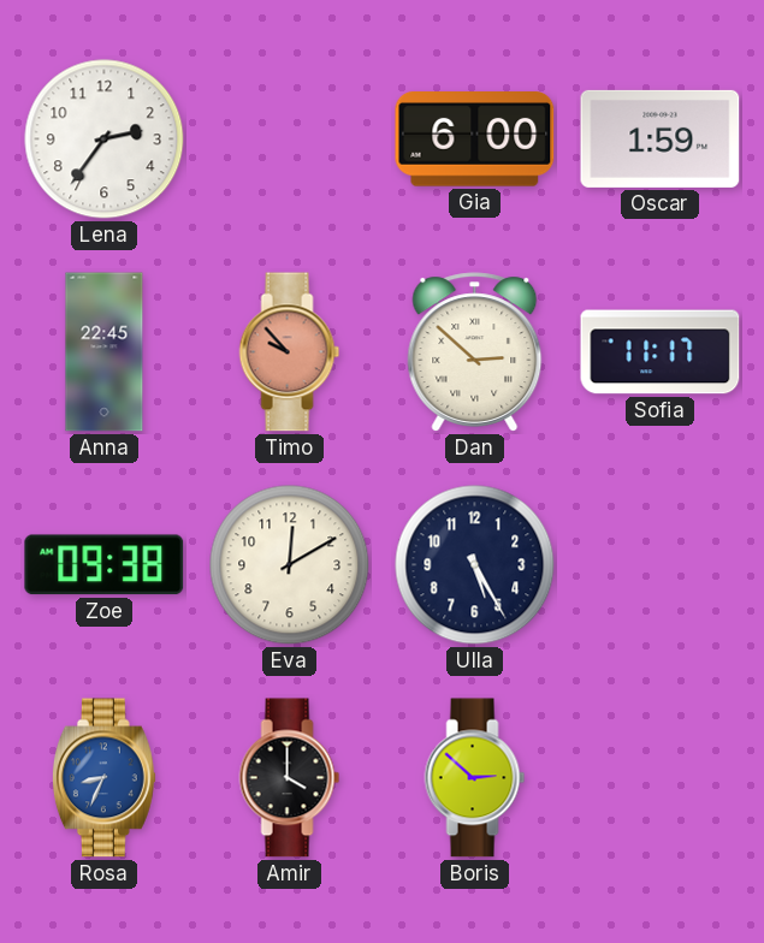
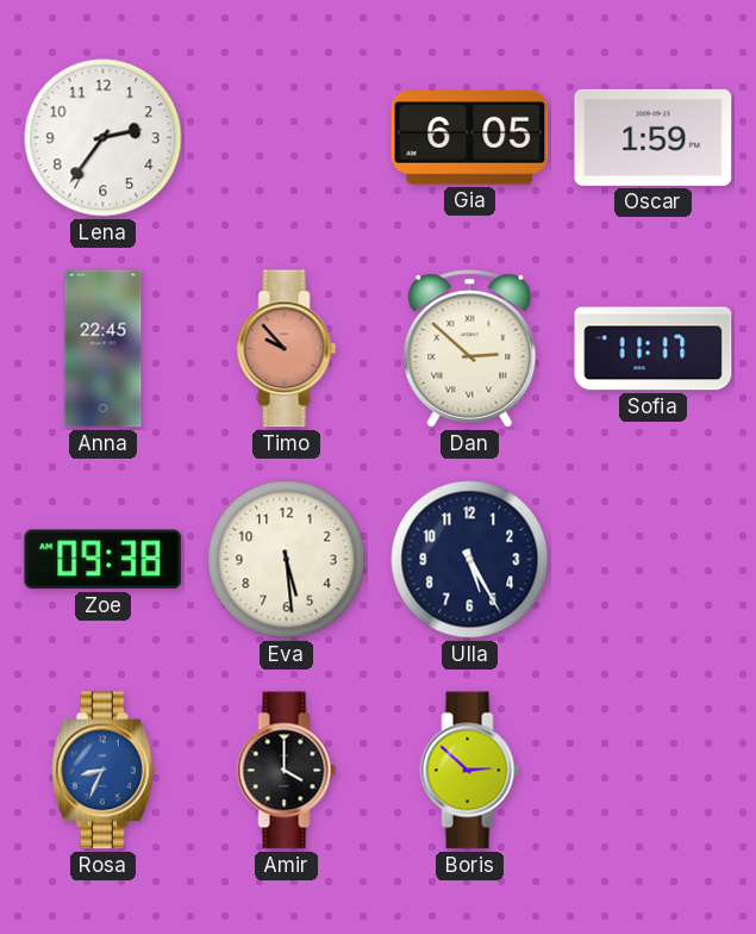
Gia: 6:00 -> 6:05 (470, 138)
Eva: 12:10 -> 5:29 (287, 560)
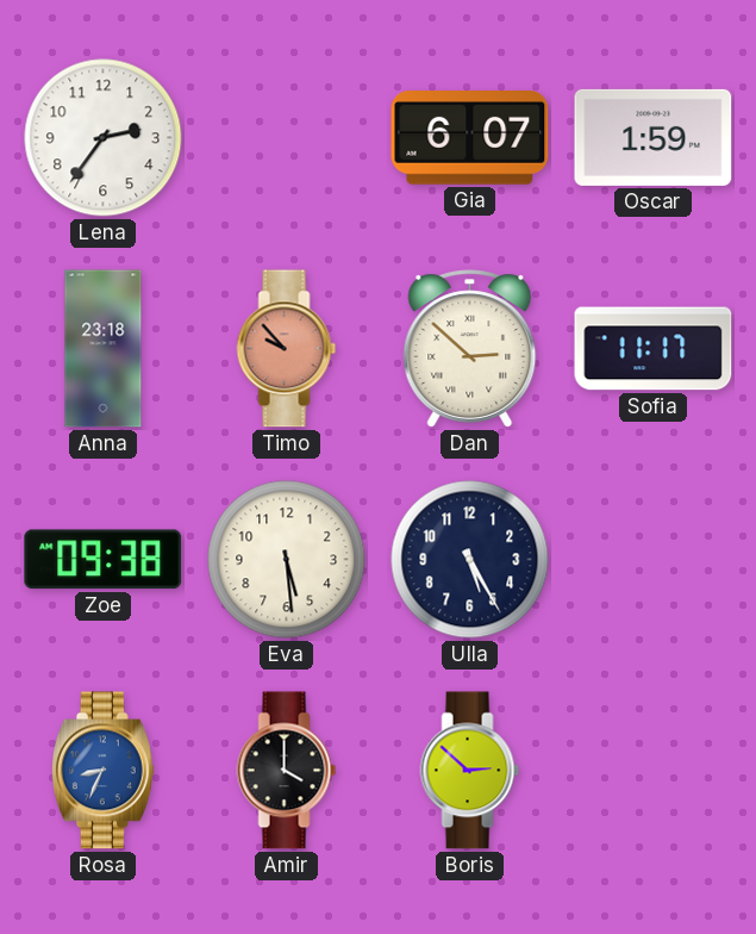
Gia: 6:05 -> 6:07 (470, 138)
Anna: 22:45 -> 23:18 (104, 349)
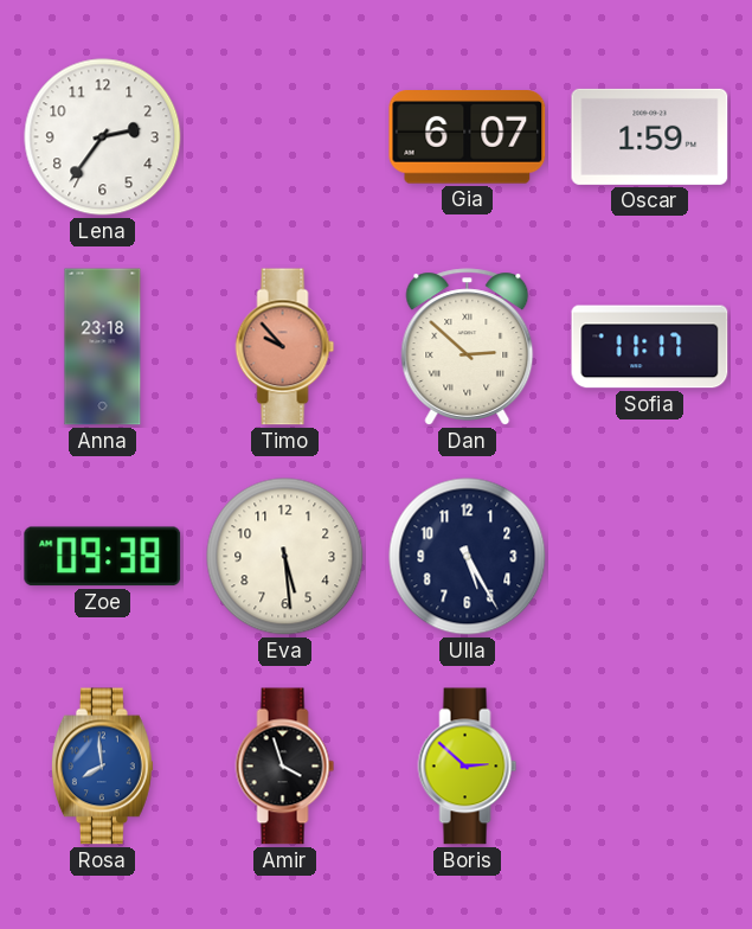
Rosa: 8:34 -> 7:59 (102, 767)
Amir: 4:00 -> 3:57 (285, 767)
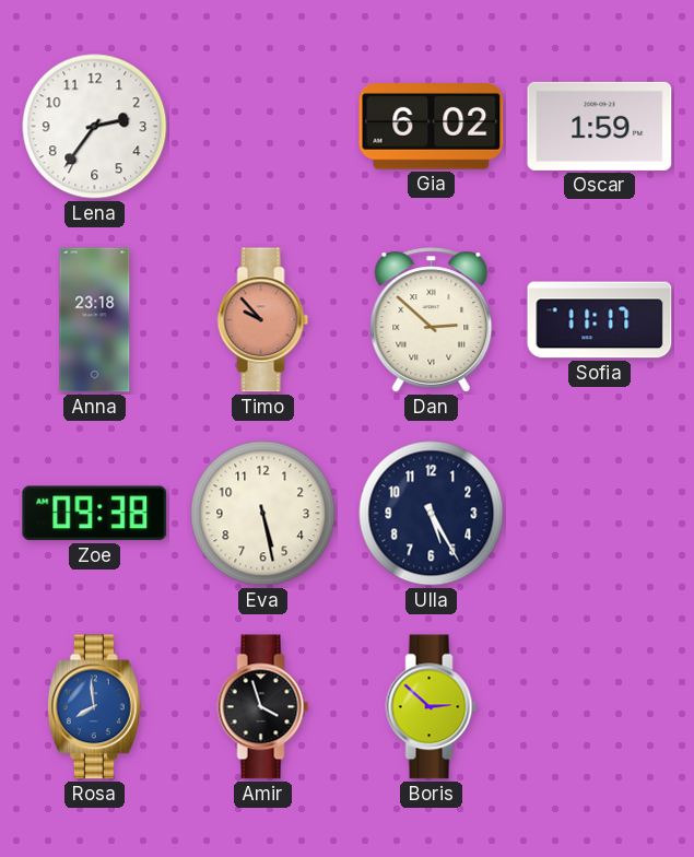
Gia: 6:07 -> 6:02 (432, 127)
Eva: 5:29 -> 5:28 (263, 514)
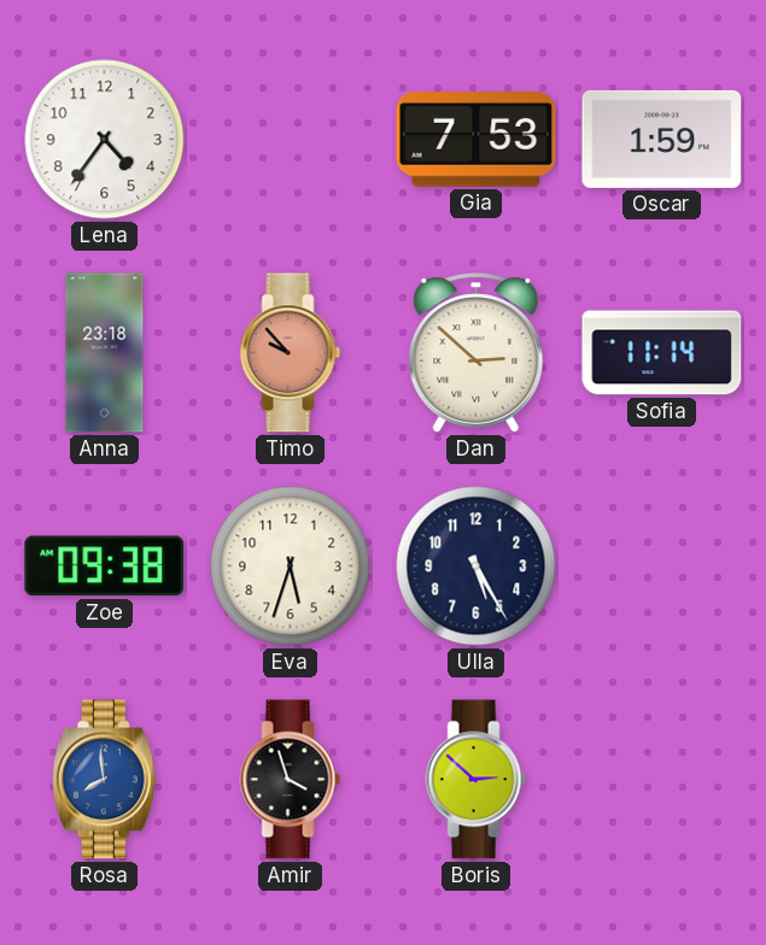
Lena: 2:36 -> 4:36 (105, 140)
Gia: 6:02 -> 7:53 (476, 140)
Sofia: 11:17 -> 11:14 (662, 353)
Eva: 5:28 -> 5:33 (291, 567)
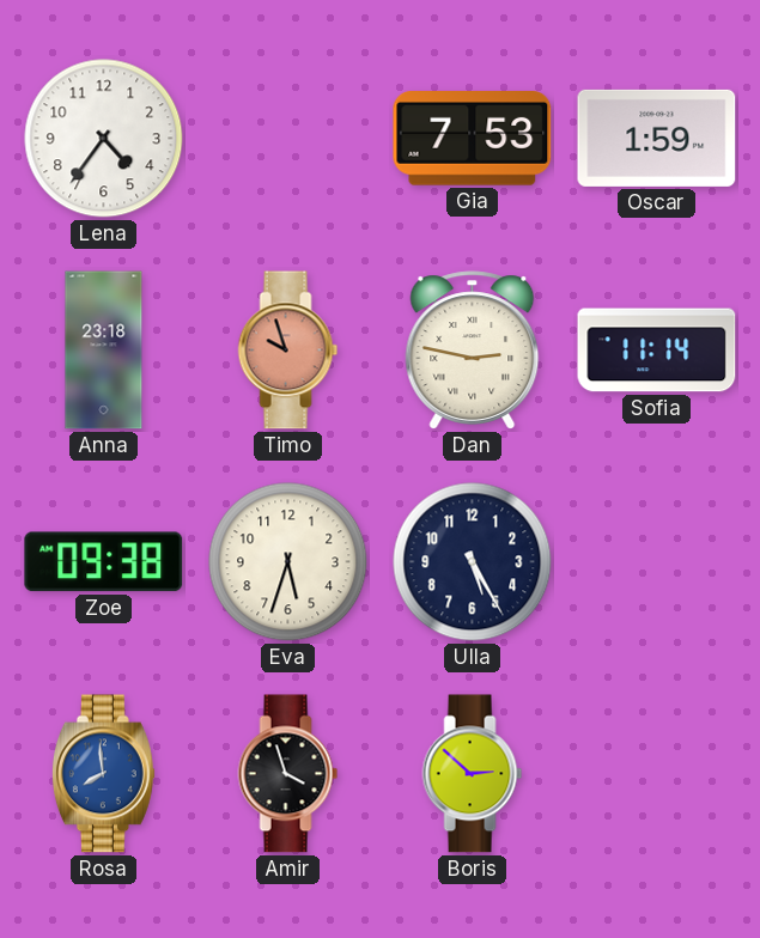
Timo: 9:53 -> 9:57 (288, 351)
Dan: 2:52 -> 2:47 (473, 351)
